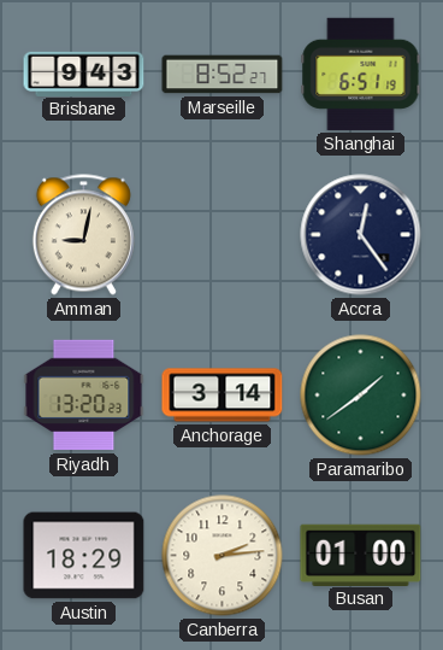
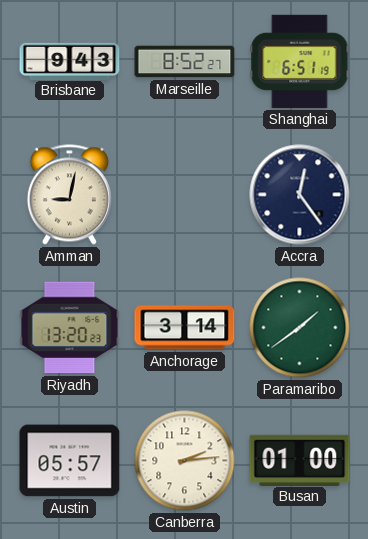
Austin: 18:29 -> 05:57 (70, 461)
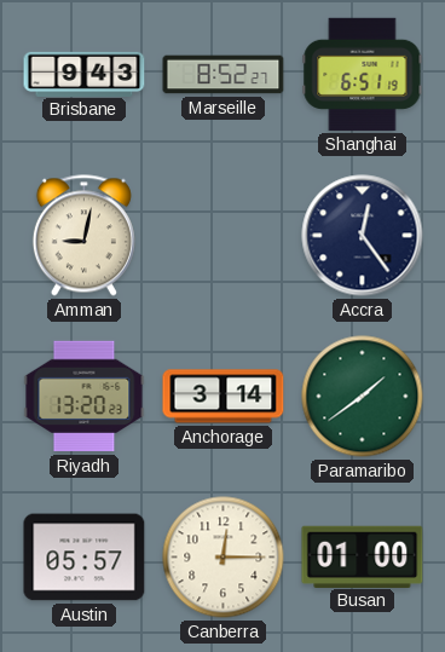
Canberra: 2:14 -> 12:15 (224, 558)
